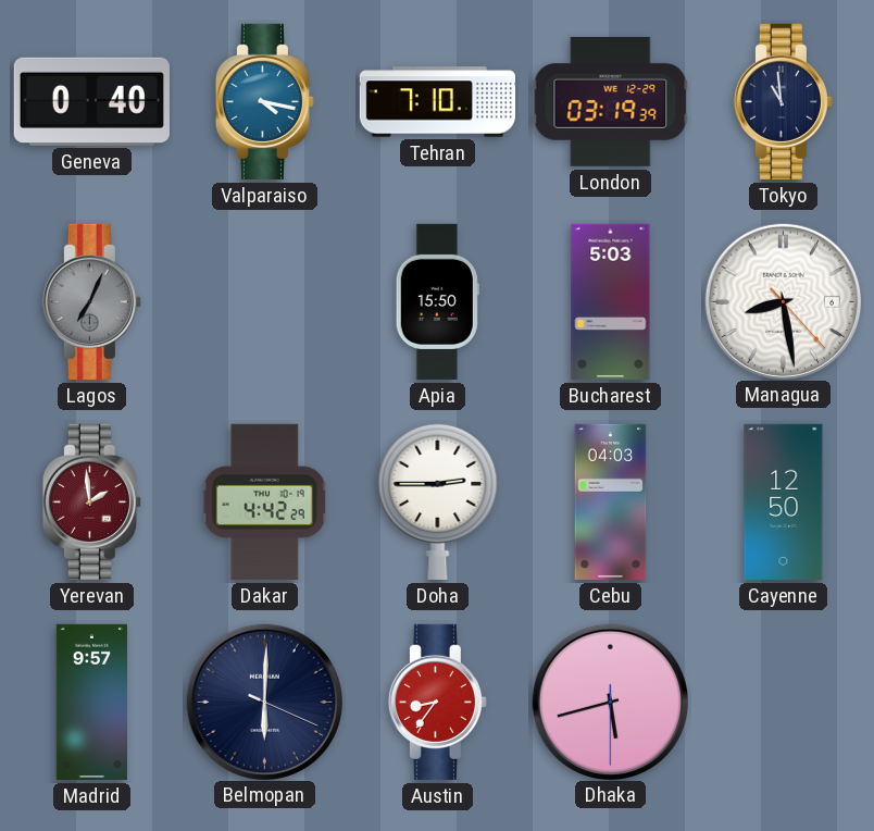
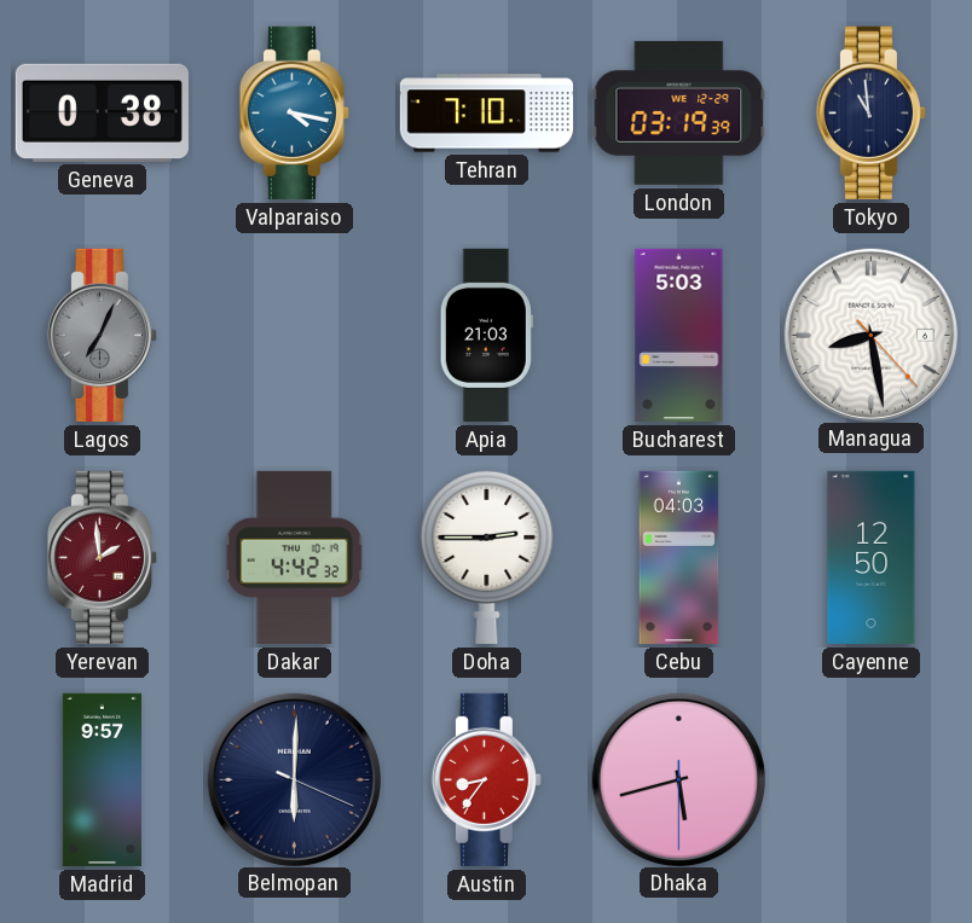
Geneva: 0:40 -> 0:38 (102, 112)
Apia: 15:50 -> 21:03 (486, 335)
Dakar: 4:42:29 -> 4:42:32 (295, 557)
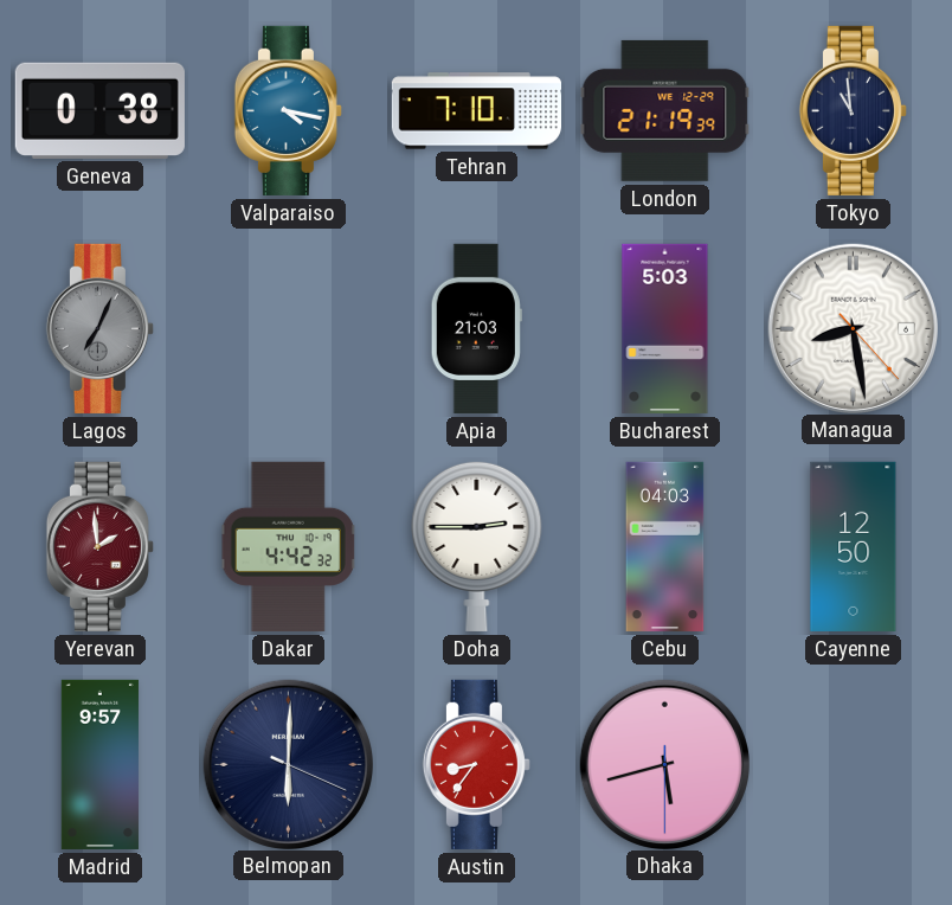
London: 03:19 -> 21:19 (665, 110)
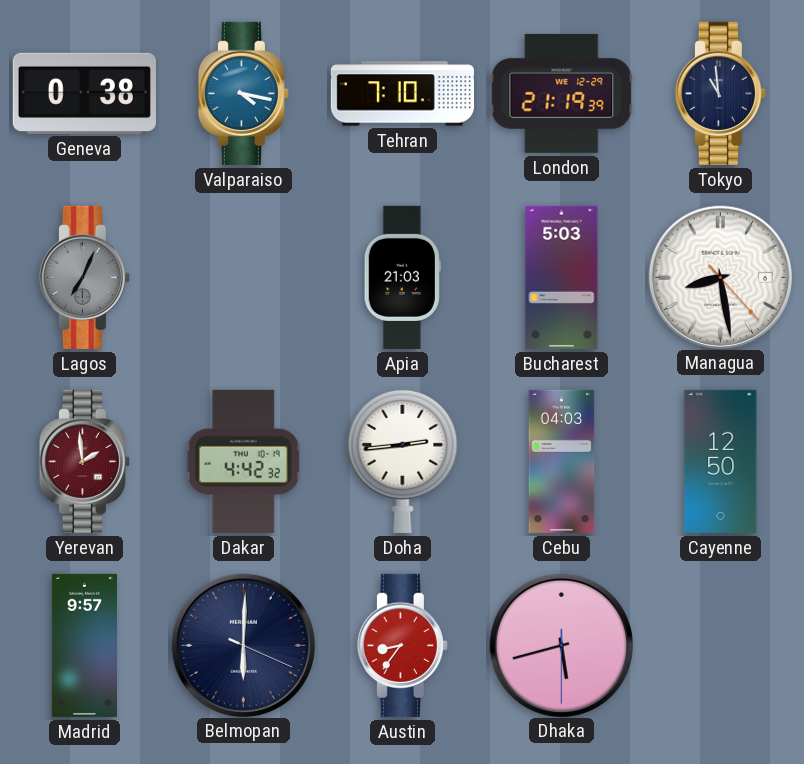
Doha: 2:45 -> 2:44 (403, 461)
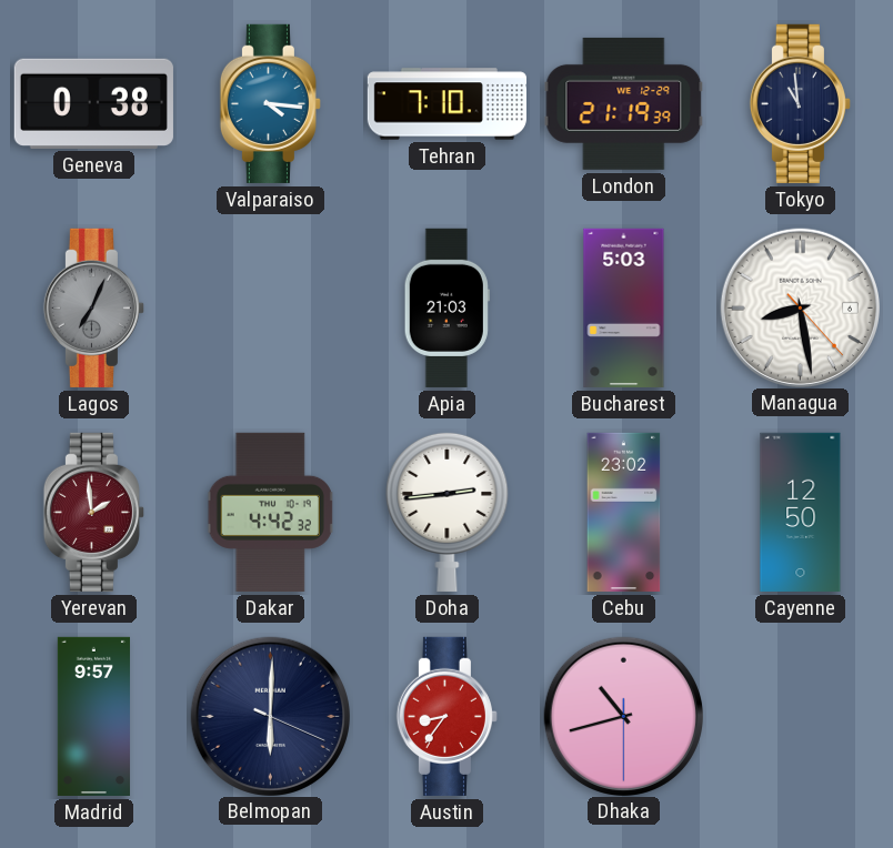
Valparaiso: 4:17 -> 4:16 (270, 103)
Cebu: 04:03 -> 23:02 (624, 512)
Dhaka: 5:42 -> 10:42 (623, 716)
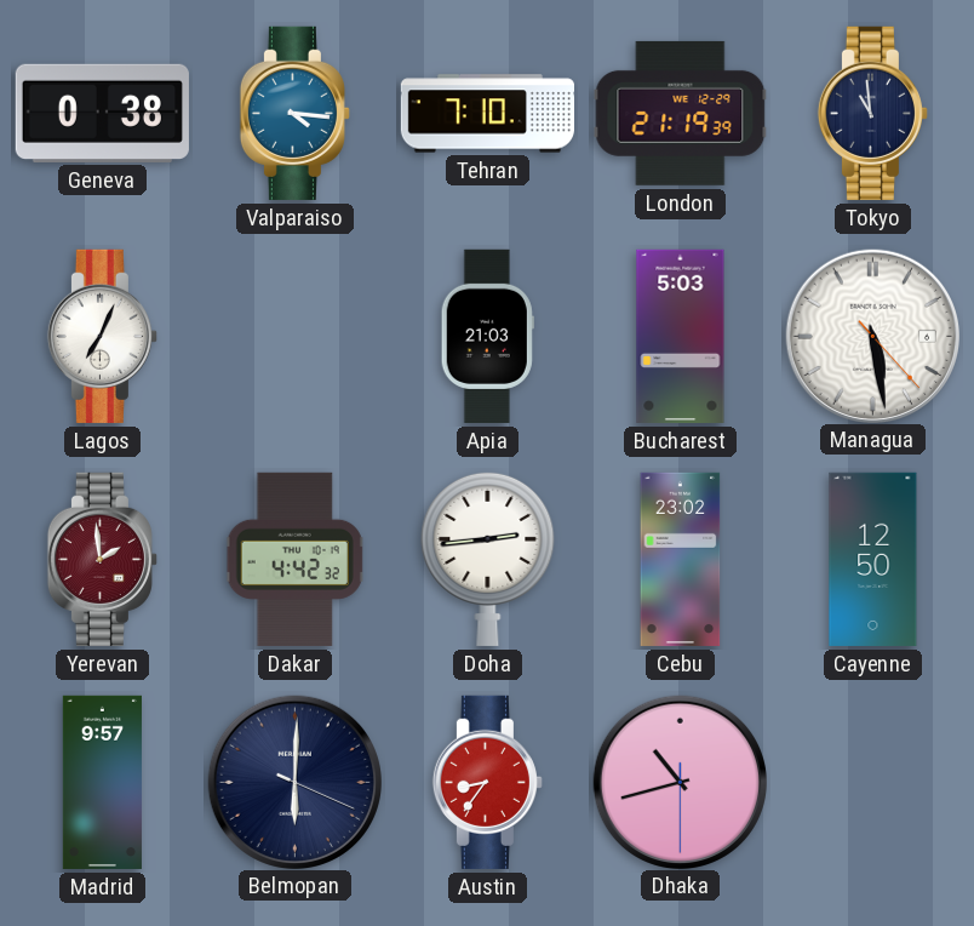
Lagos dial: grey -> white (102, 336)
Managua: 8:28 -> 5:28 (872, 336)
